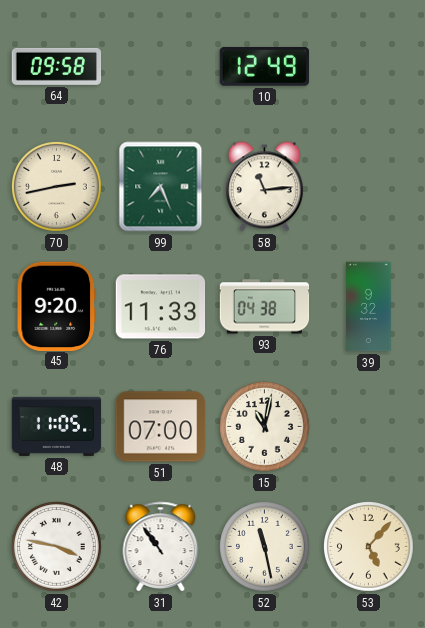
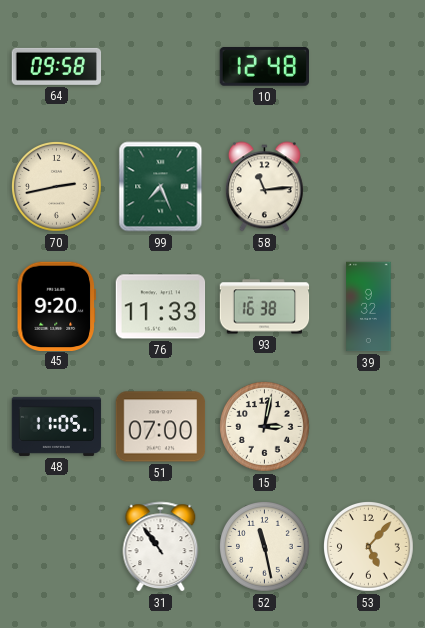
10: 12:49 -> 12:48 (264, 67)
93: 04:38 -> 16:38 (265, 307)
15: 11:02 -> 3:02 (265, 427)
42: 3:47 -> none (57, 547)
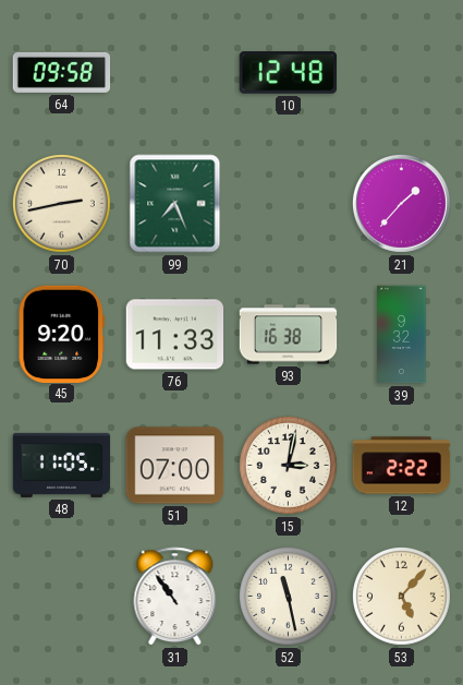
58: 11:14 -> none (264, 187)
21: none -> 1:37 (402, 204)
12: none -> 2:22 (402, 466)
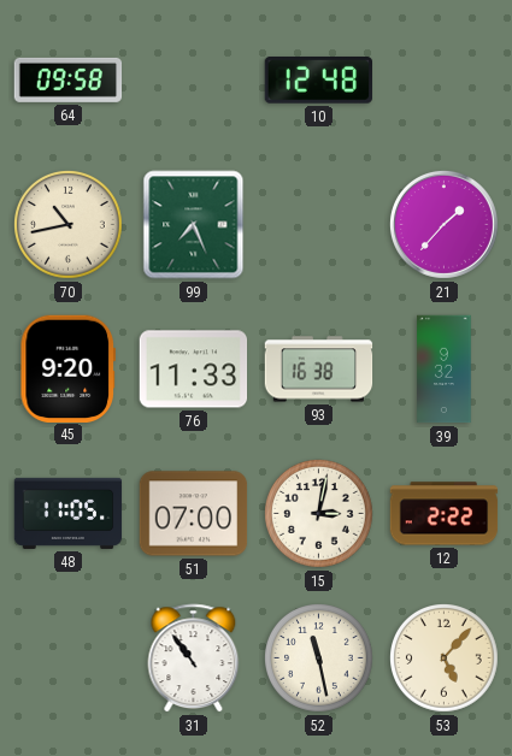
70: 2:43 -> 10:43 (69, 225)
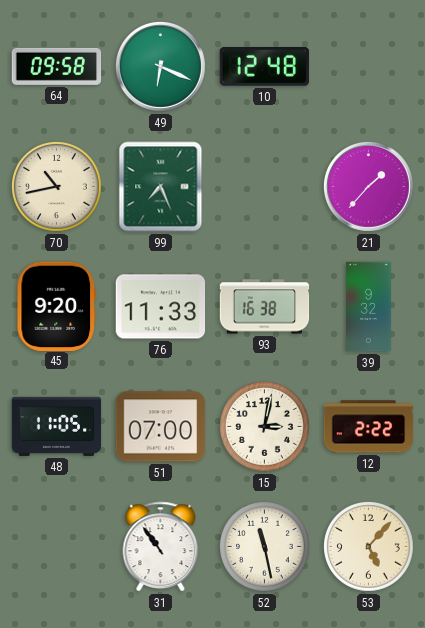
49: none -> 6:19 (161, 67)
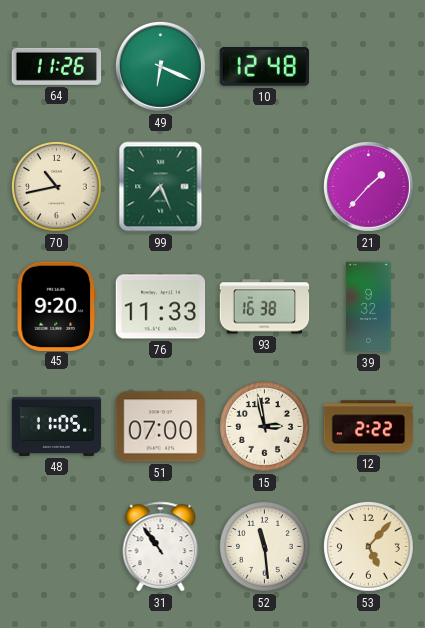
64: 09:58 -> 11:26 (57, 66)
15: 3:02 -> 2:58 (265, 427)
52: 11:28 -> 11:29 (265, 547)
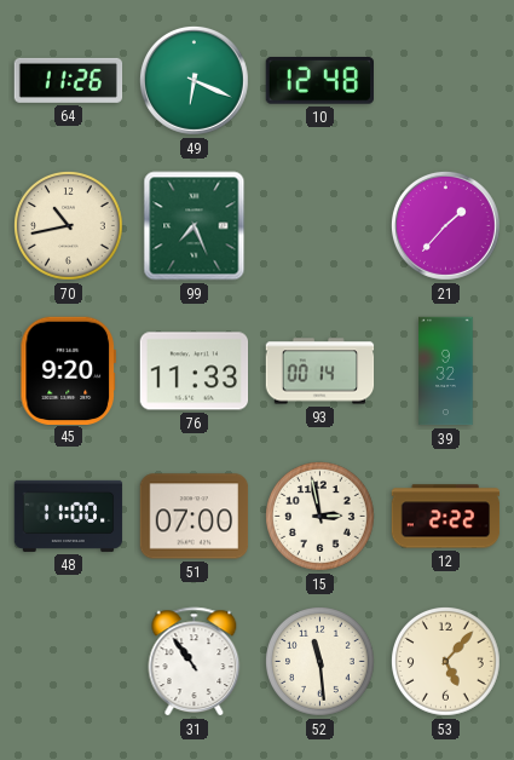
93: 16:38 -> 00:14 (320, 372)
48: 11:05 -> 11:00 (69, 516)
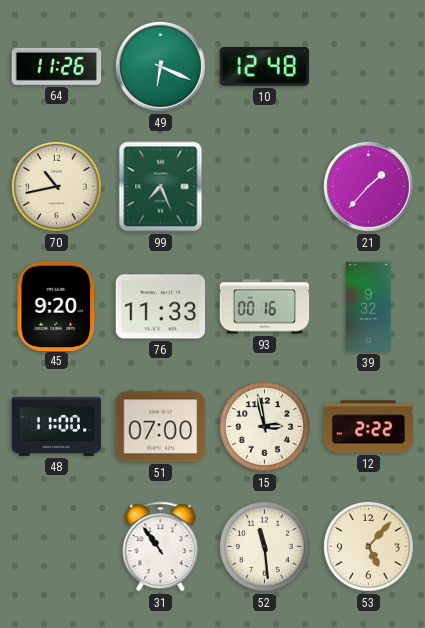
93: 00:14 -> 00:16 (265, 307)
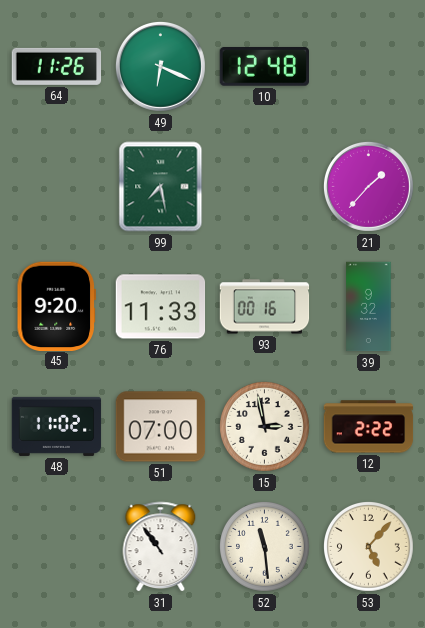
70: 10:43 -> none (57, 187)
99: 7:26 -> 7:28 (161, 187)
48: 11:00 -> 11:02 (57, 426)
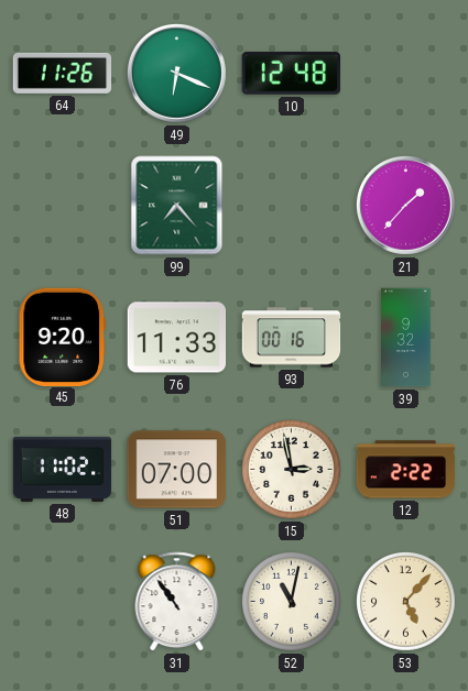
99: 7:28 -> 7:23 (177, 206)
52: 11:29 -> 11:02 (292, 602)
